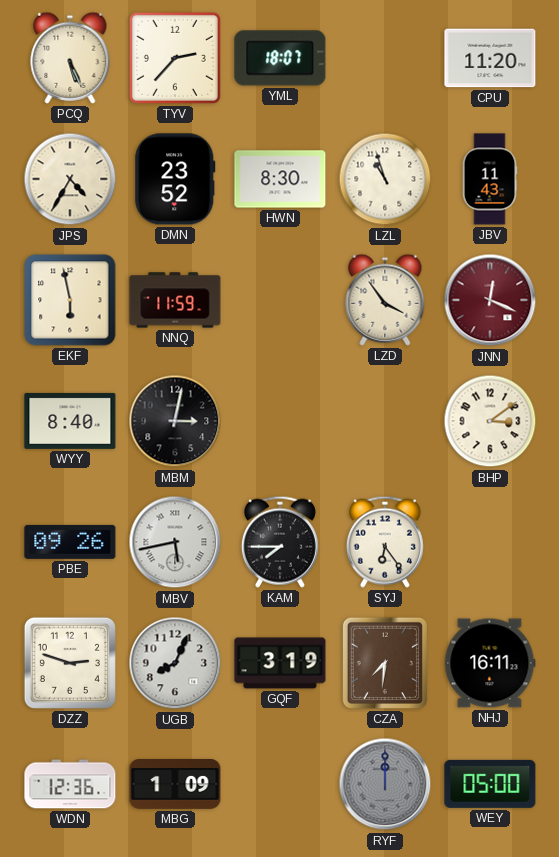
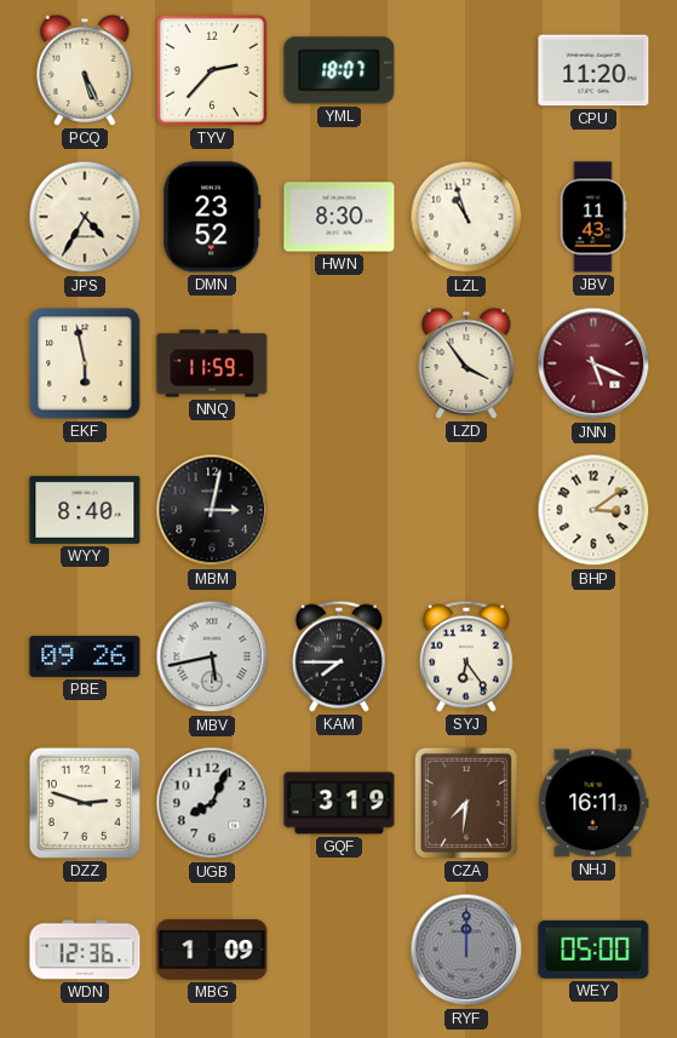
JNN: 12:19 -> 5:19 (593, 363)
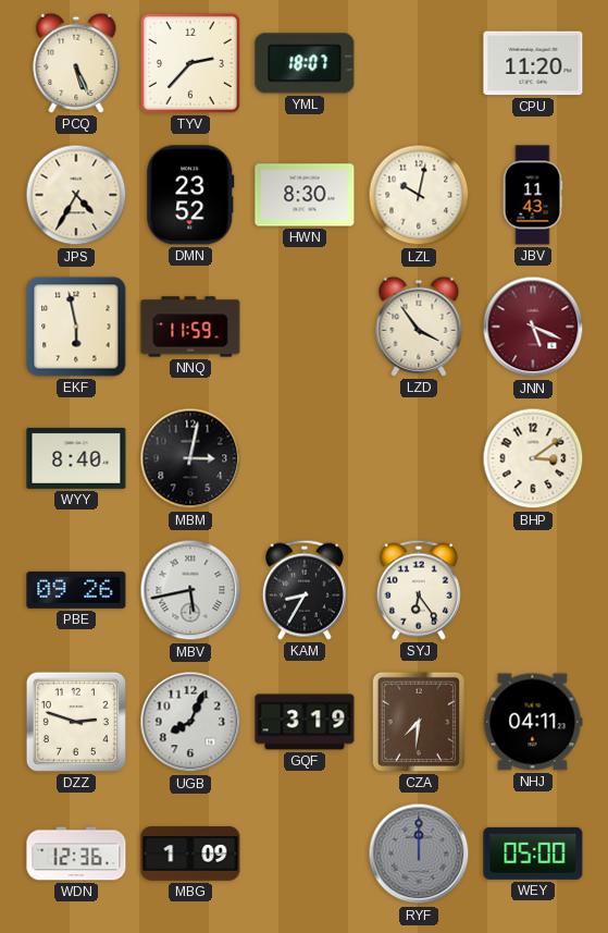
LZL: 10:57 -> 10:02 (419, 195)
KAM: 7:45 -> 8:35 (305, 590)
NHJ: 16:11 -> 04:11 (533, 722)
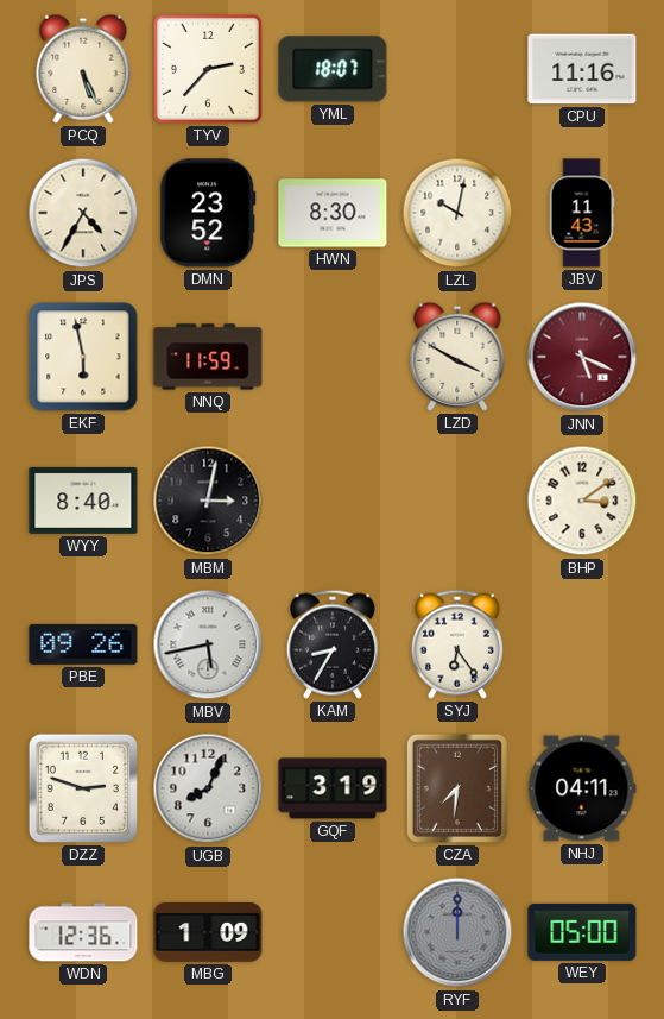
CPU: 11:20 -> 11:16 (582, 69)
LZD: 3:54 -> 3:50 (457, 357)
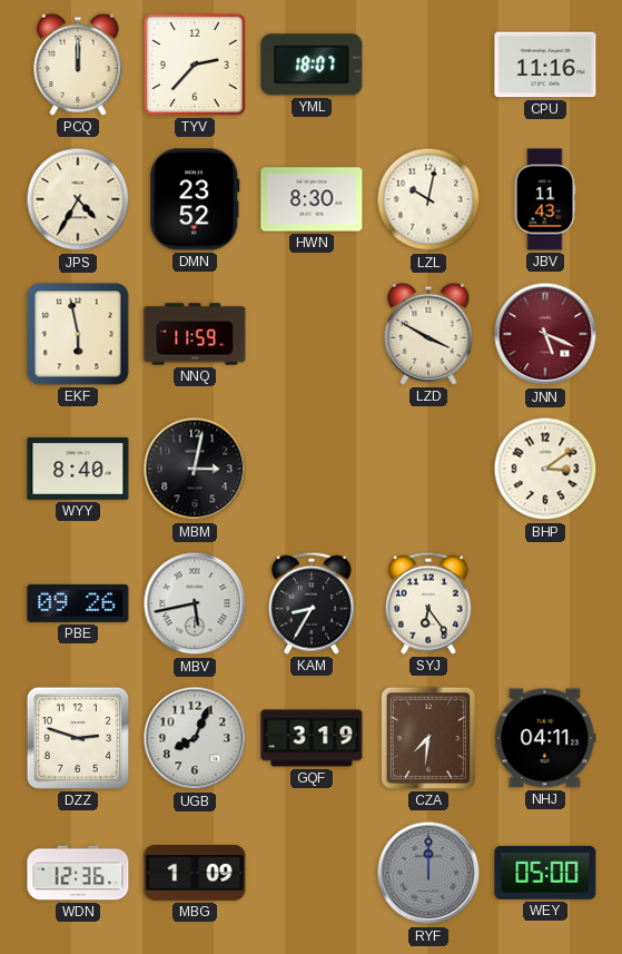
PCQ: 5:26 -> 12:00 (78, 65)
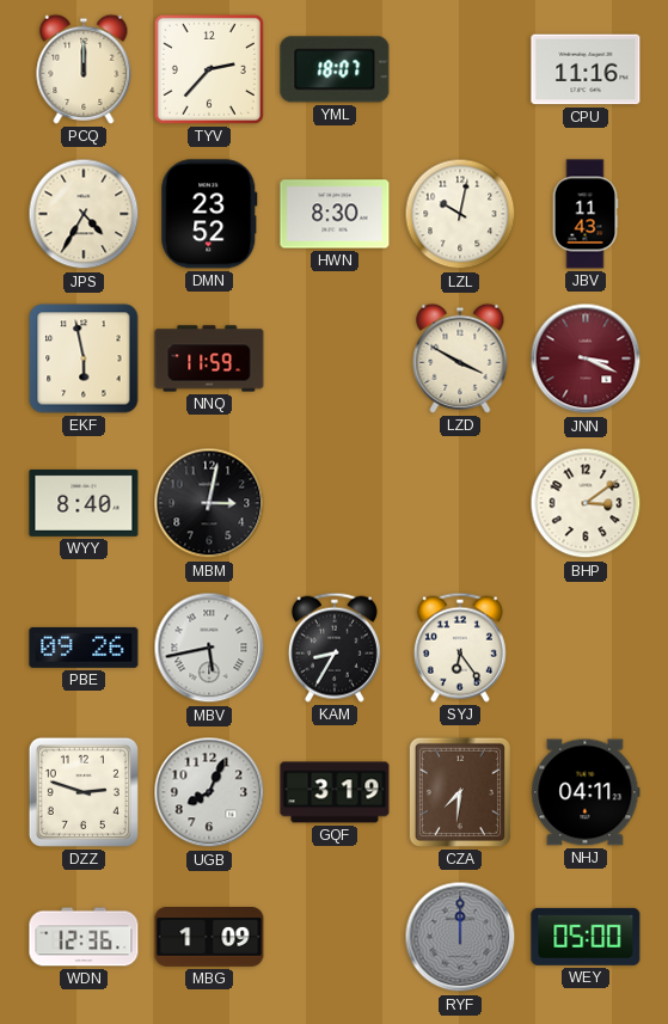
JNN: 5:19 -> 3:19 (586, 358)
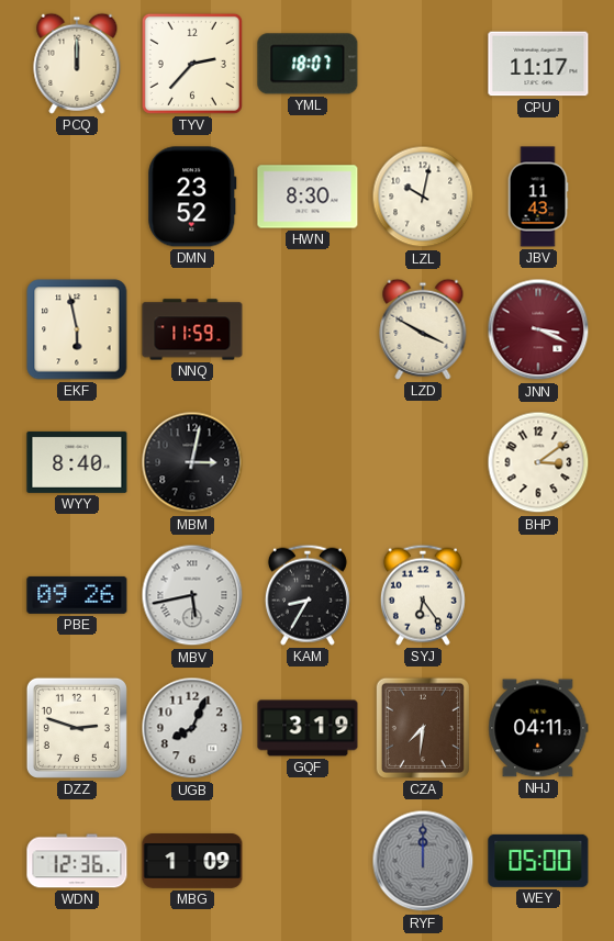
CPU: 11:16 -> 11:17 (538, 64)
JPS: 4:35 -> none (84, 214)
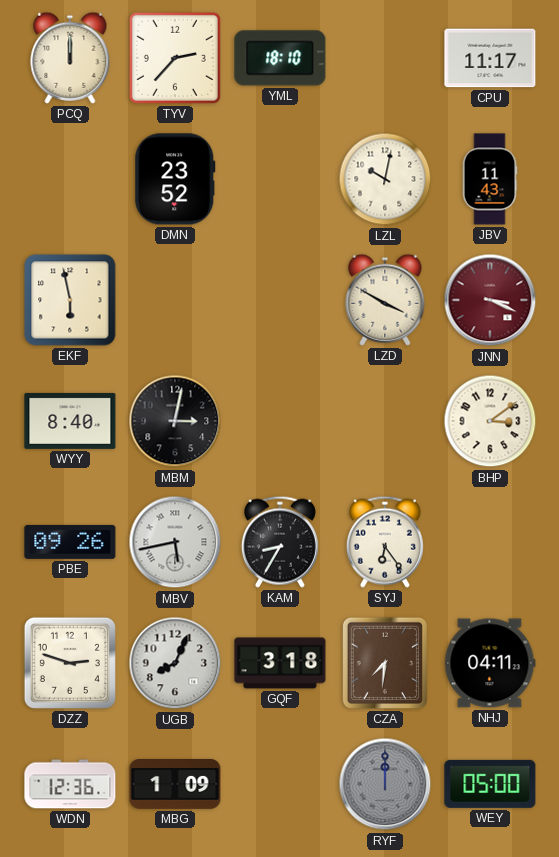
YML: 18:07 -> 18:10 (280, 58)
HWN: 8:30 -> none (308, 197)
NNQ: 11:59 -> none (192, 329)
GQF: 3:19 -> 3:18 (280, 663)
